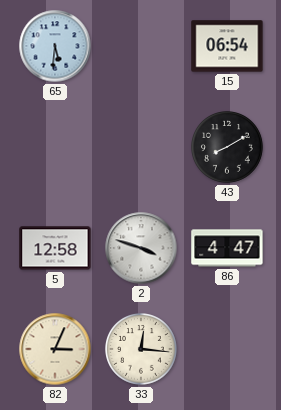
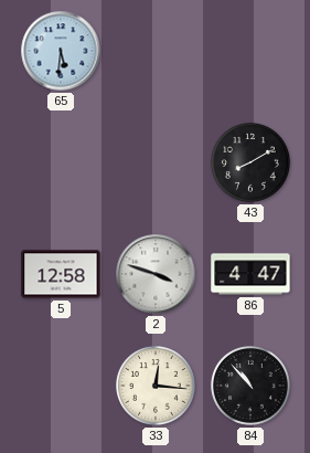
15: 06:54 -> none (227, 46)
82: 3:04 -> none (55, 349)
84: none -> 10:53 (252, 387)
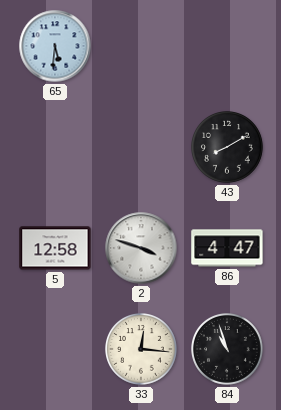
84: 10:53 -> 10:57 (228, 350)
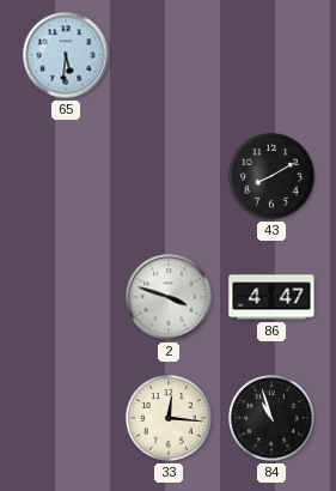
5: 12:58 -> none (55, 248)
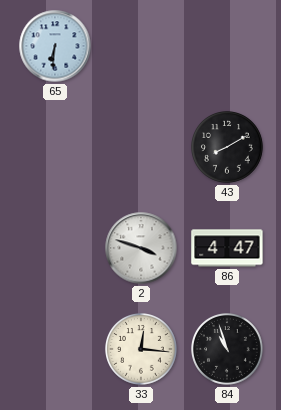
65: 5:31 -> 6:31 (55, 46)
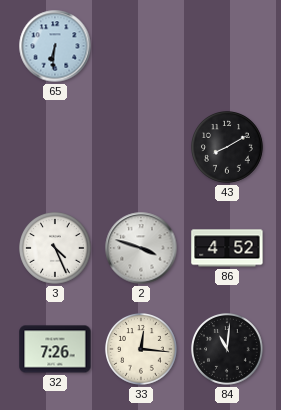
3: none -> 4:26 (56, 249)
86: 4:47 -> 4:52 (227, 248)
32: none -> 7:26 (55, 349)
84: 10:57 -> 11:01 (228, 350)
